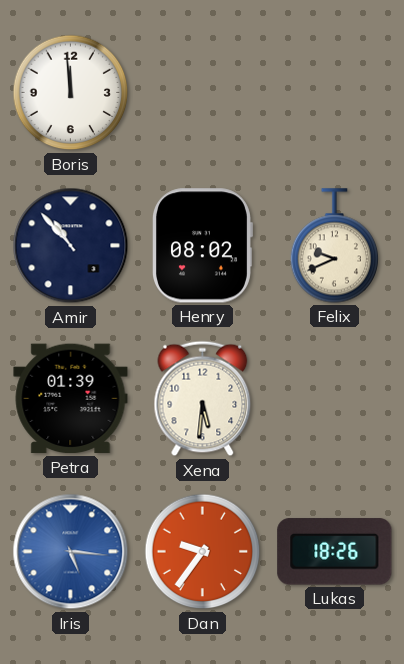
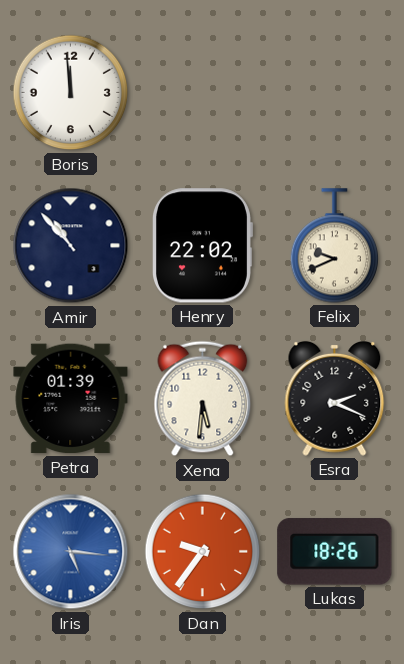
Henry: 08:02 -> 22:02 (203, 246)
Esra: none -> 2:19 (335, 398)
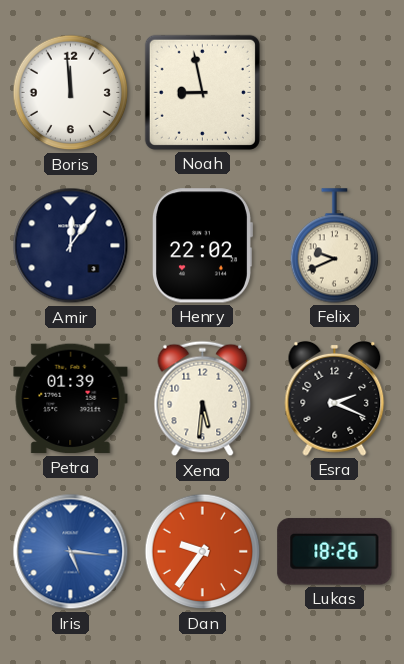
Noah: none -> 8:58 (202, 92)
Amir: 10:53 -> 12:06 (71, 246)
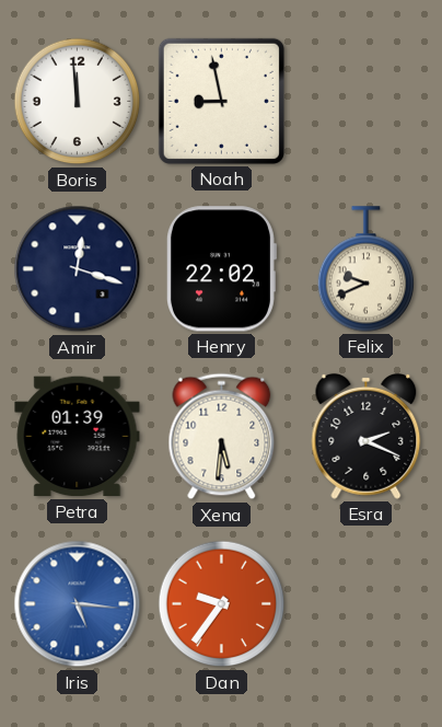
Amir: 12:06 -> 12:18 (78, 269)
Lukas: 18:26 -> none (335, 552)
